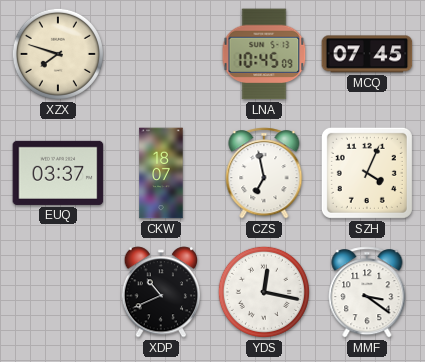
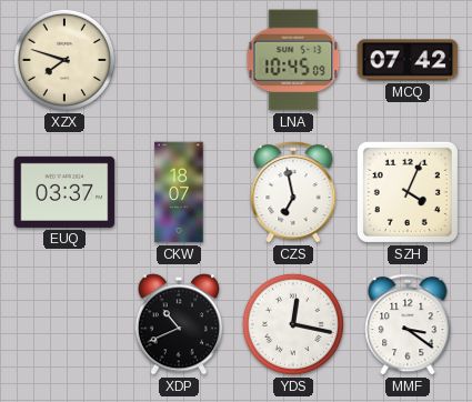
MCQ: 07:45 -> 07:42 (408, 60)
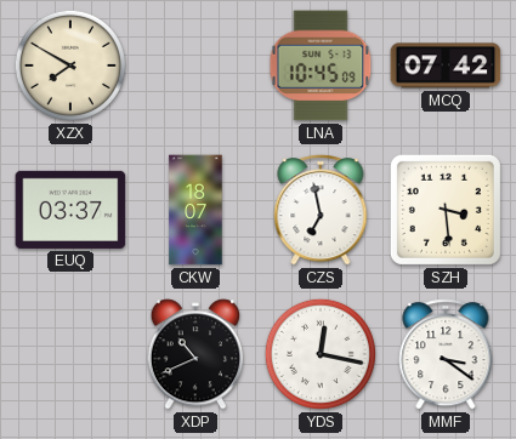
XZX: 7:48 -> 7:50 (70, 65)
SZH: 4:04 -> 3:29 (446, 210)
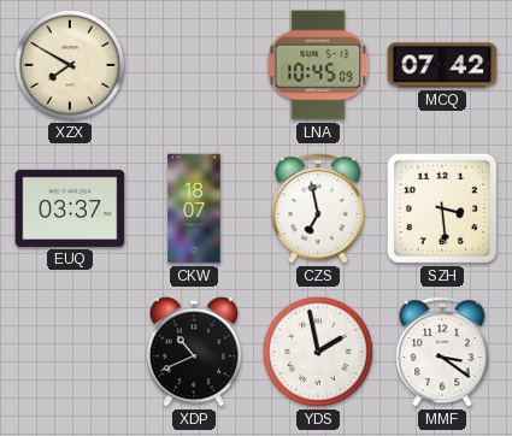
YDS: 12:17 -> 1:58 (318, 352)
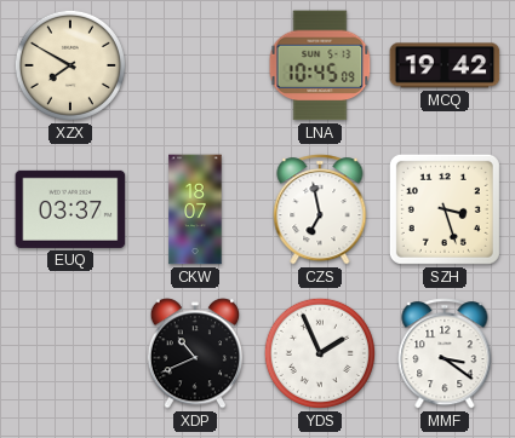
MCQ: 07:42 -> 19:42 (445, 65)
SZH: 3:29 -> 3:27 (445, 209)
YDS: 1:58 -> 1:56 (320, 353)
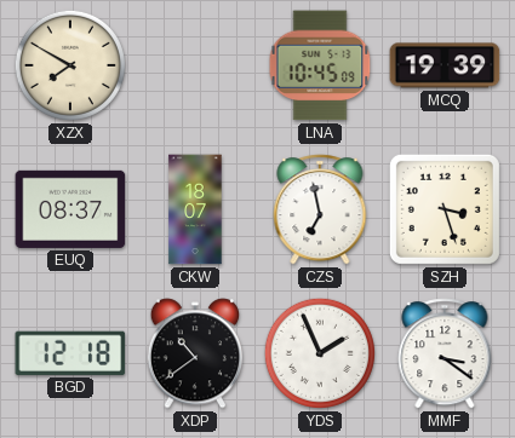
MCQ: 19:42 -> 19:39 (445, 65)
EUQ: 03:37 -> 08:37 (70, 209)
BGD: none -> 12:18 (70, 353)
XDP: 10:41 -> 10:39 (195, 353)
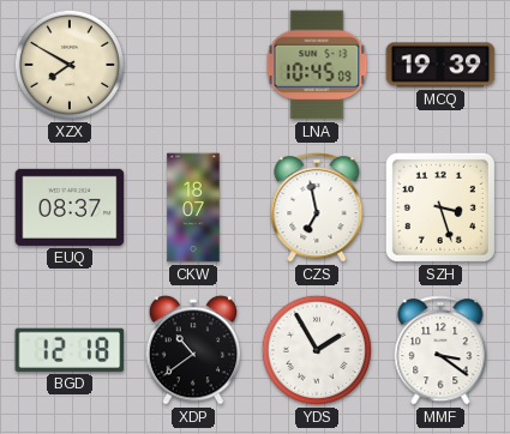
YDS: 1:56 -> 1:55 (317, 350)
